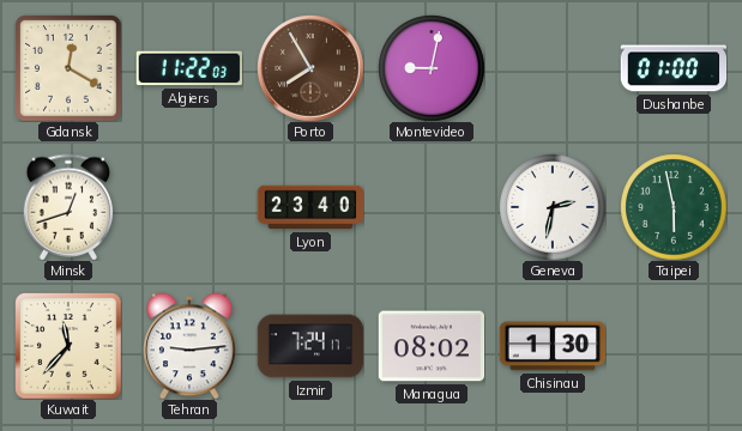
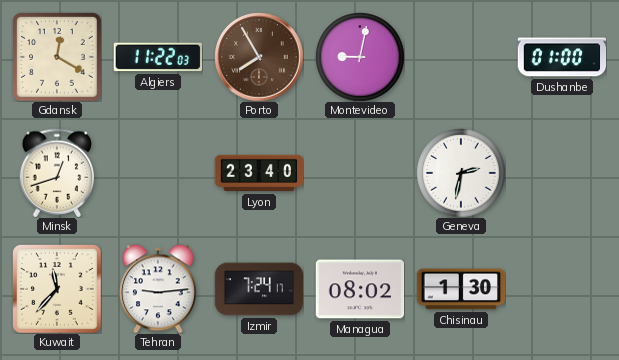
Taipei: 5:58 -> none (674, 207)
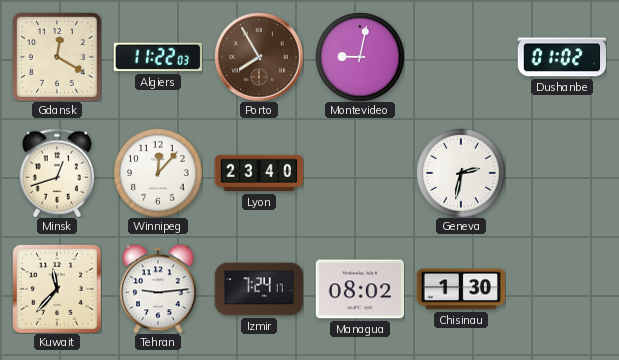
Dushanbe: 01:00 -> 01:02 (562, 57)
Winnipeg: none -> 12:07 (158, 173)
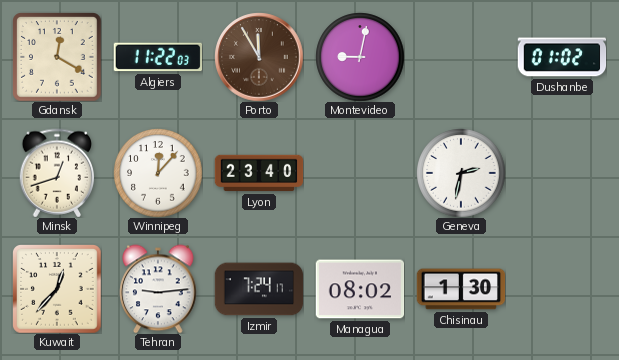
Porto: 7:55 -> 11:55 (259, 57)
Kuwait: 11:37 -> 12:37 (57, 289)
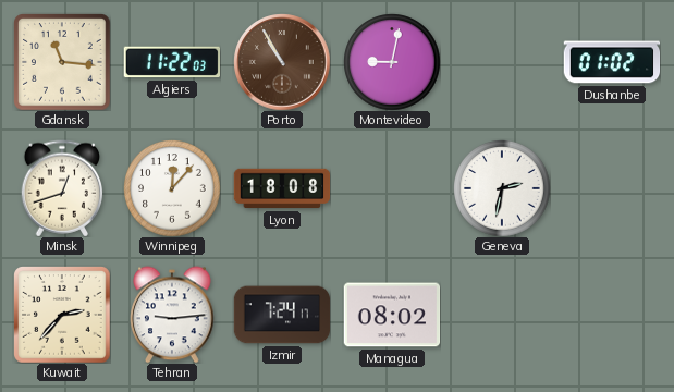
Gdansk: 12:20 -> 11:16 (62, 62)
Porto: 11:55 -> 10:55 (282, 62)
Lyon: 23:40 -> 18:08 (282, 188)
Kuwait: 12:37 -> 2:37 (62, 315)
Chisinau: 1:30 -> none (461, 289)
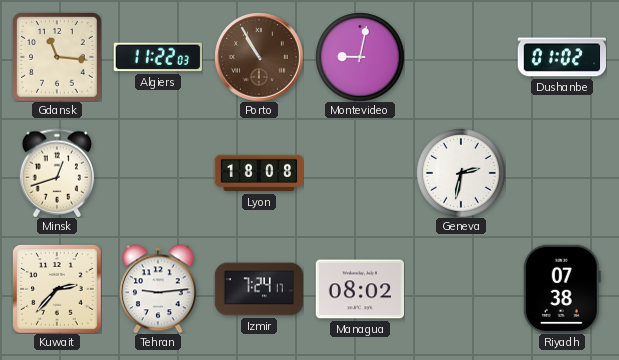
Winnipeg: 12:07 -> none (172, 188)
Riyadh: none -> 07:38 (562, 288)
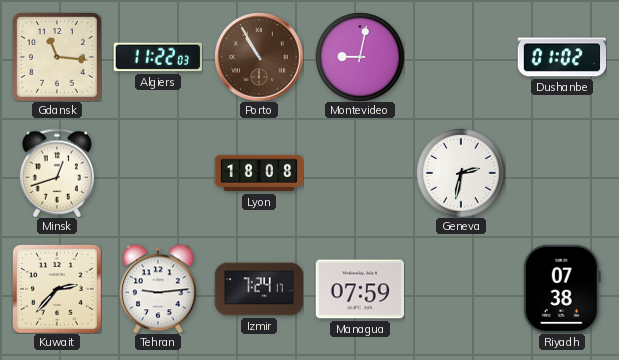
Managua: 08:02 -> 07:59 (360, 289)
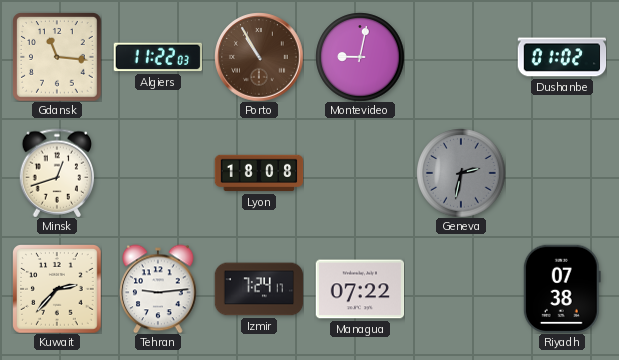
Geneva dial: white -> grey (461, 173)
Managua: 07:59 -> 07:22 (360, 289)
